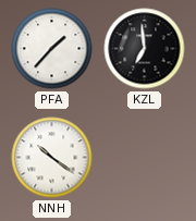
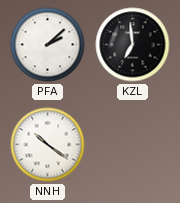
PFA: 1:37 -> 2:08 (48, 45)
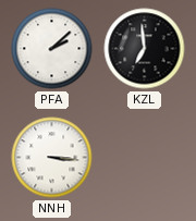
NNH: 10:21 -> 3:16 (52, 158)
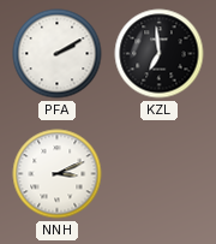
PFA: 2:08 -> 2:10 (58, 54)
NNH: 3:16 -> 3:11 (58, 174)
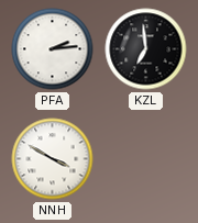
PFA: 2:10 -> 2:14 (53, 49)
NNH: 3:11 -> 3:50 (53, 159)
